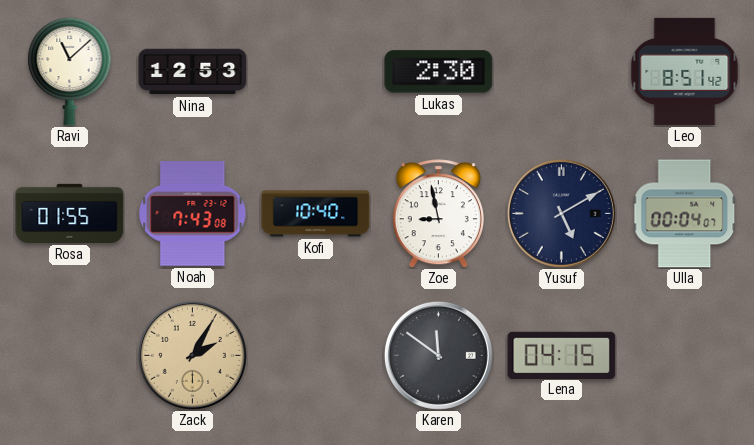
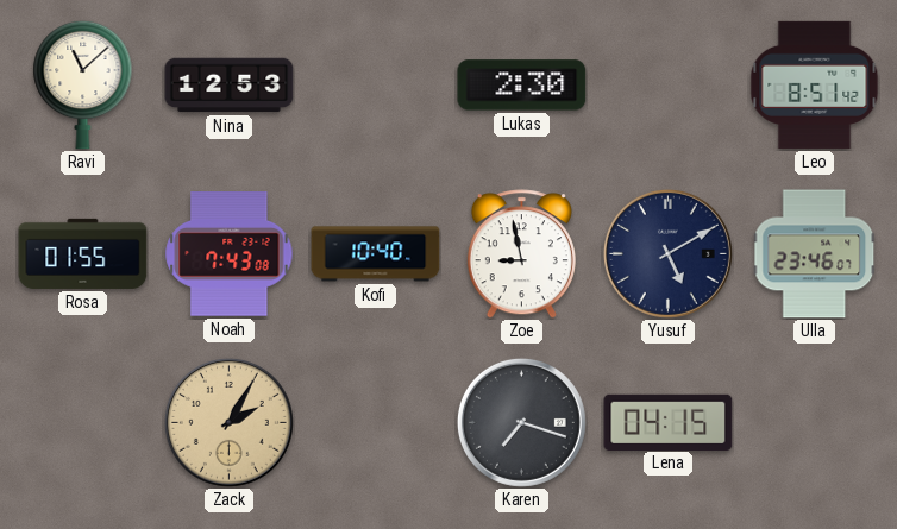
Ulla: 00:04 -> 23:46 (815, 254)
Karen: 11:51 -> 7:18 (521, 422)
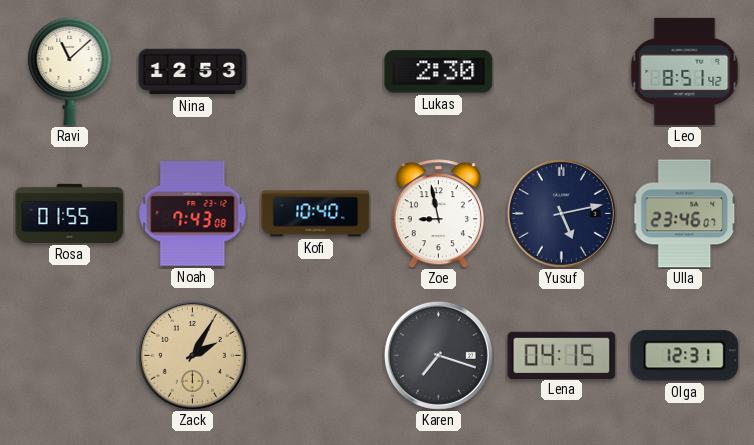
Yusuf: 5:10 -> 5:13 (561, 213)
Olga: none -> 12:31 (685, 356)
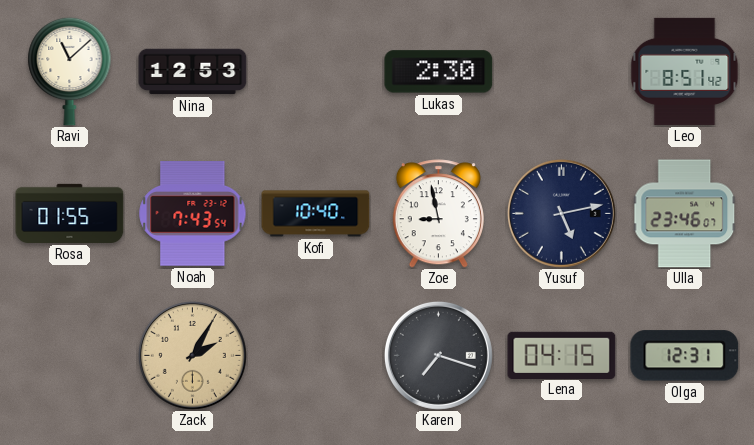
Noah: 7:43:08 -> 7:43:54 (193, 214)
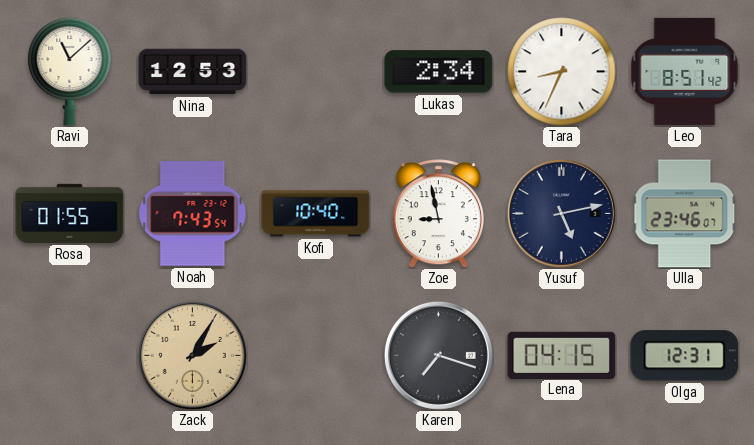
Lukas: 2:30 -> 2:34 (439, 72)
Tara: none -> 8:34 (562, 72)
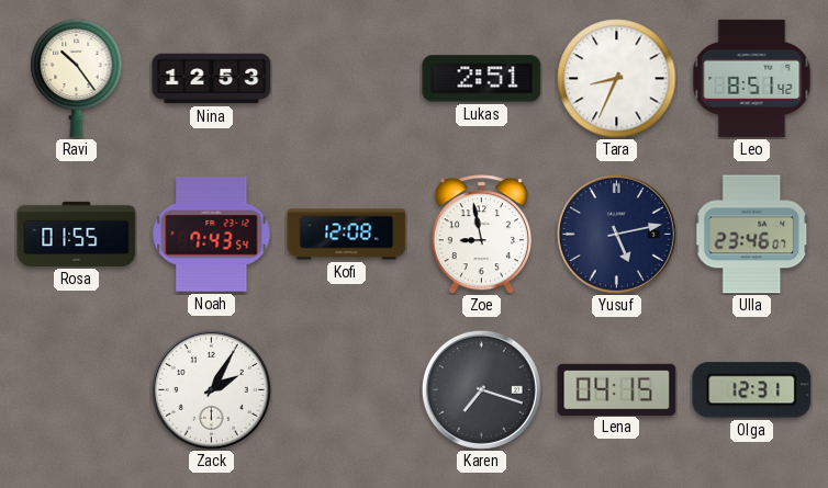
Ravi: 11:08 -> 10:24 (77, 78)
Lukas: 2:34 -> 2:51 (482, 79)
Kofi: 10:40 -> 12:08 (347, 235)
Zack dial: champagne -> white (211, 389)
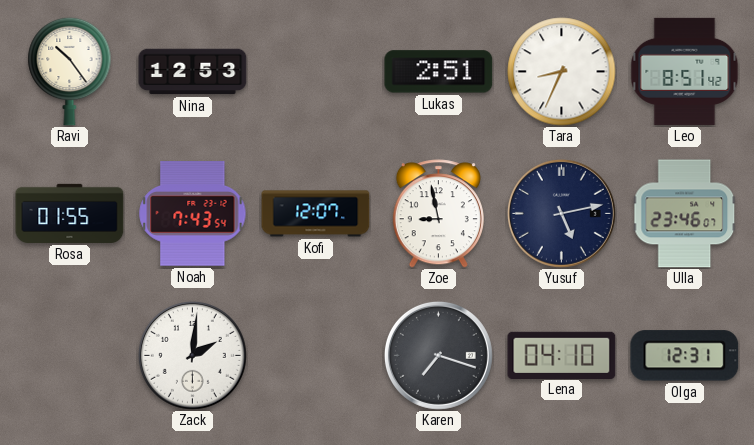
Kofi: 12:08 -> 12:07 (316, 214)
Zack: 2:05 -> 2:01 (192, 355)
Lena: 04:15 -> 04:10 (562, 355)
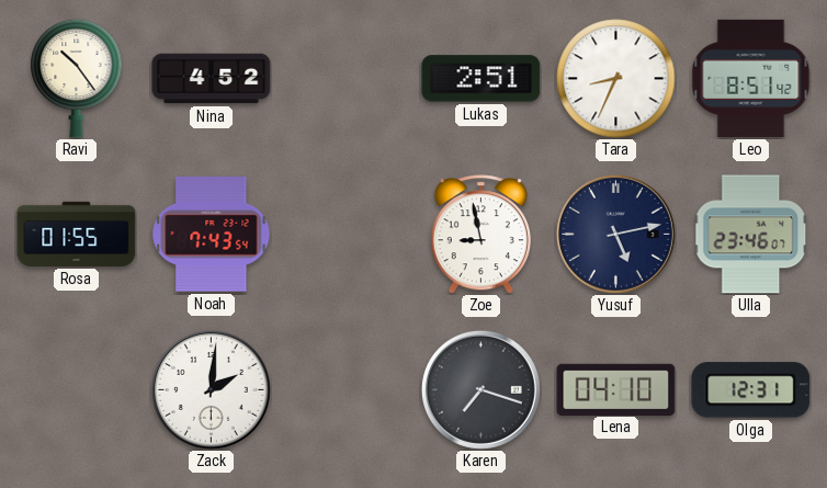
Nina: 12:53 -> 4:52 (212, 79)
Kofi: 12:07 -> none (316, 214)
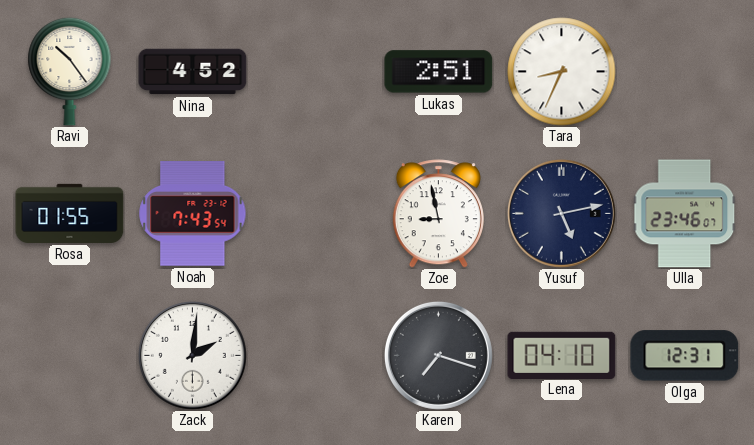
Leo: 8:51 -> none (751, 78)
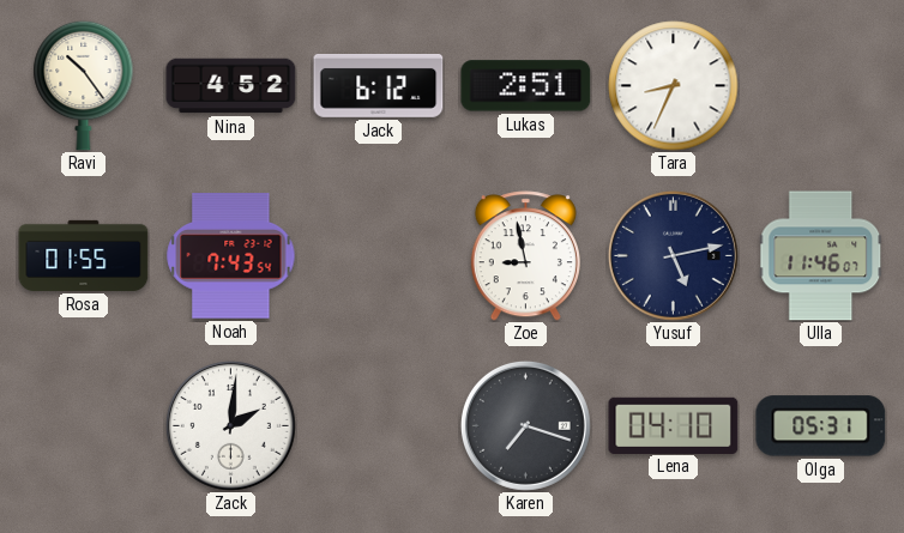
Jack: none -> 6:12 (379, 86)
Ulla: 23:46 -> 11:46 (821, 256)
Olga: 12:31 -> 05:31 (821, 426)
